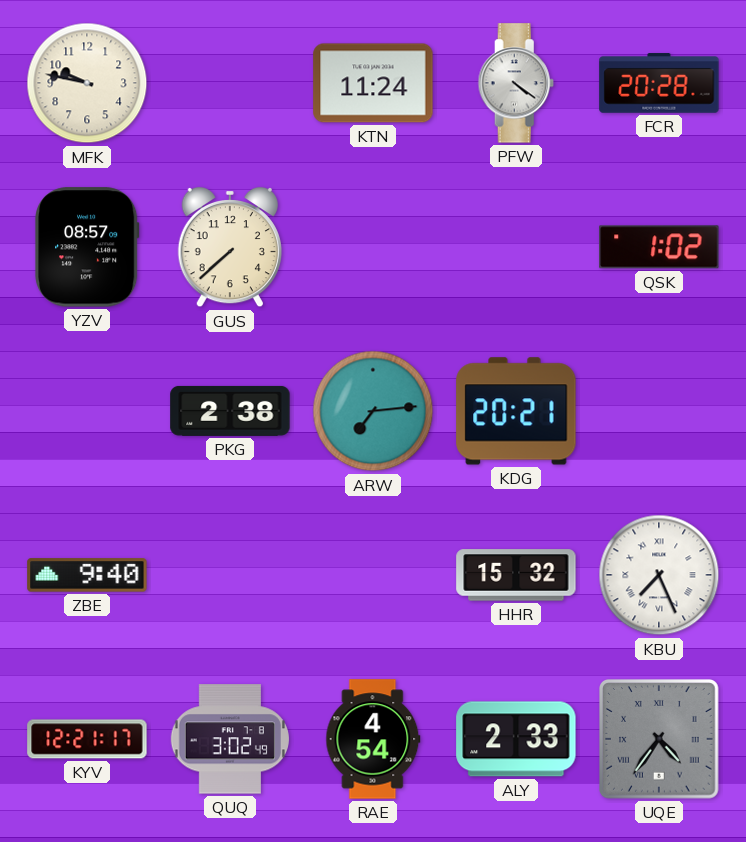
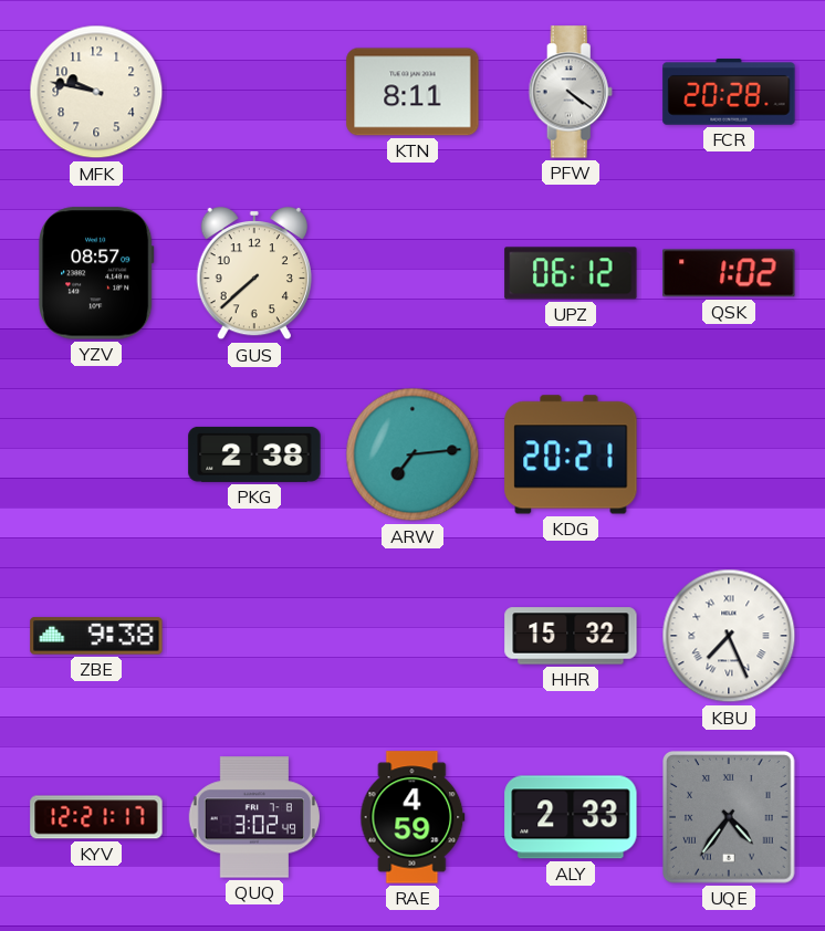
KTN: 11:24 -> 8:11 (412, 92)
UPZ: none -> 06:12 (571, 273)
ZBE: 9:40 -> 9:38 (96, 636)
RAE: 4:54 -> 4:59 (412, 817)
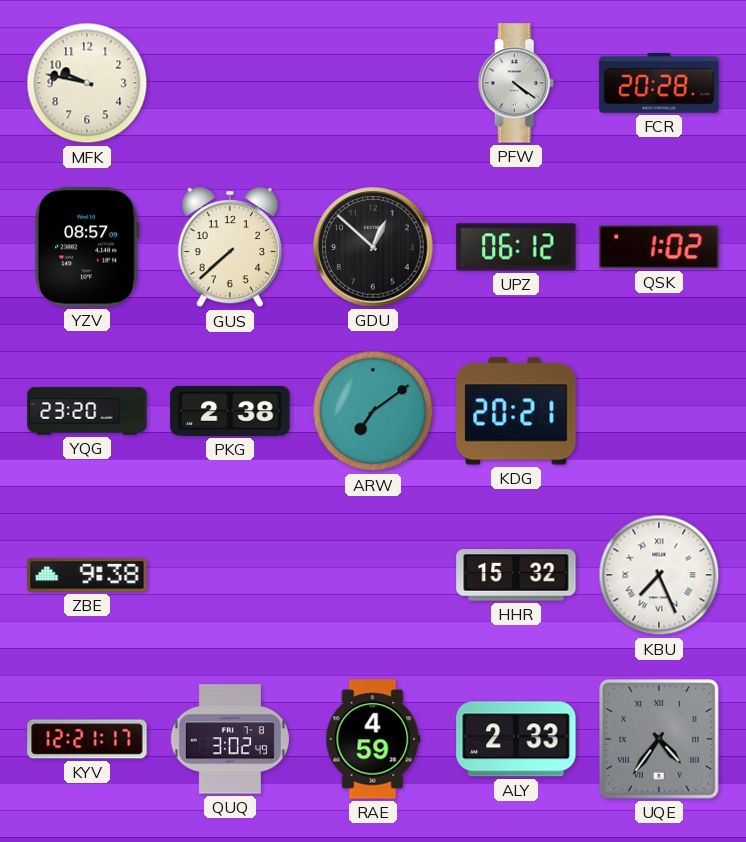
KTN: 8:11 -> none (412, 92)
GDU: none -> 12:52 (373, 247)
YQG: none -> 23:20 (87, 411)
ARW: 7:14 -> 7:09 (373, 411)
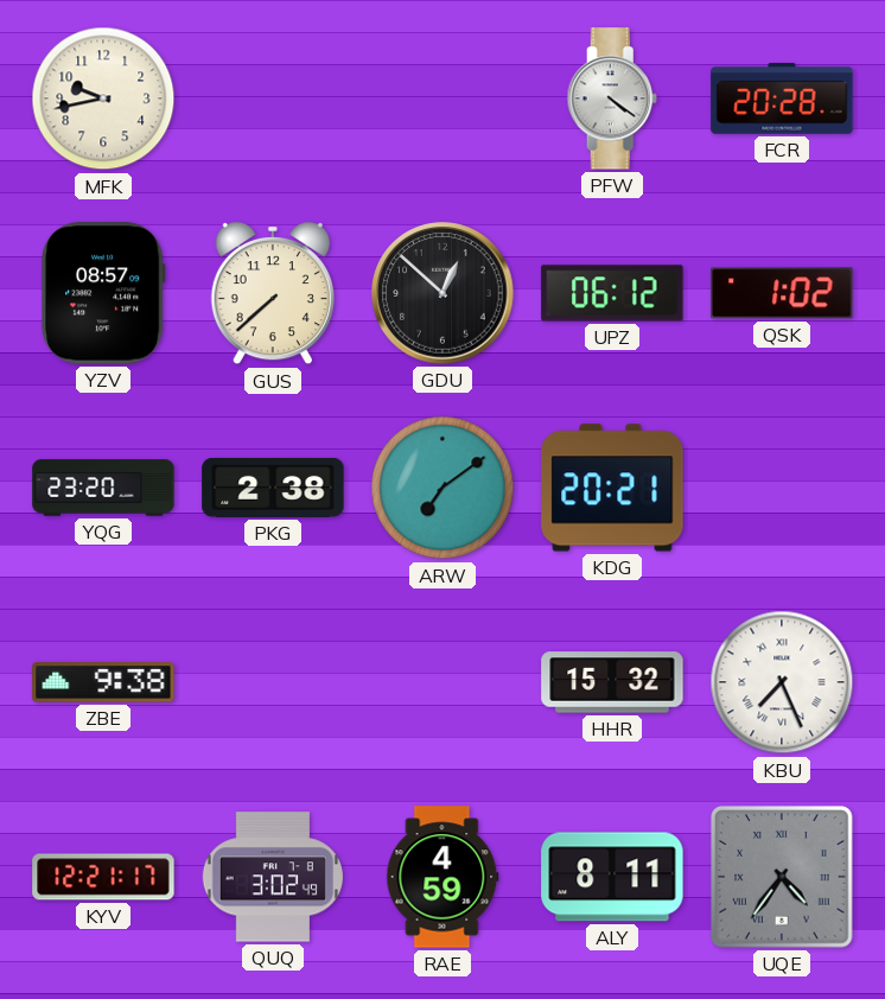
MFK: 9:47 -> 9:43 (103, 98)
ALY: 2:33 -> 8:11 (612, 877)
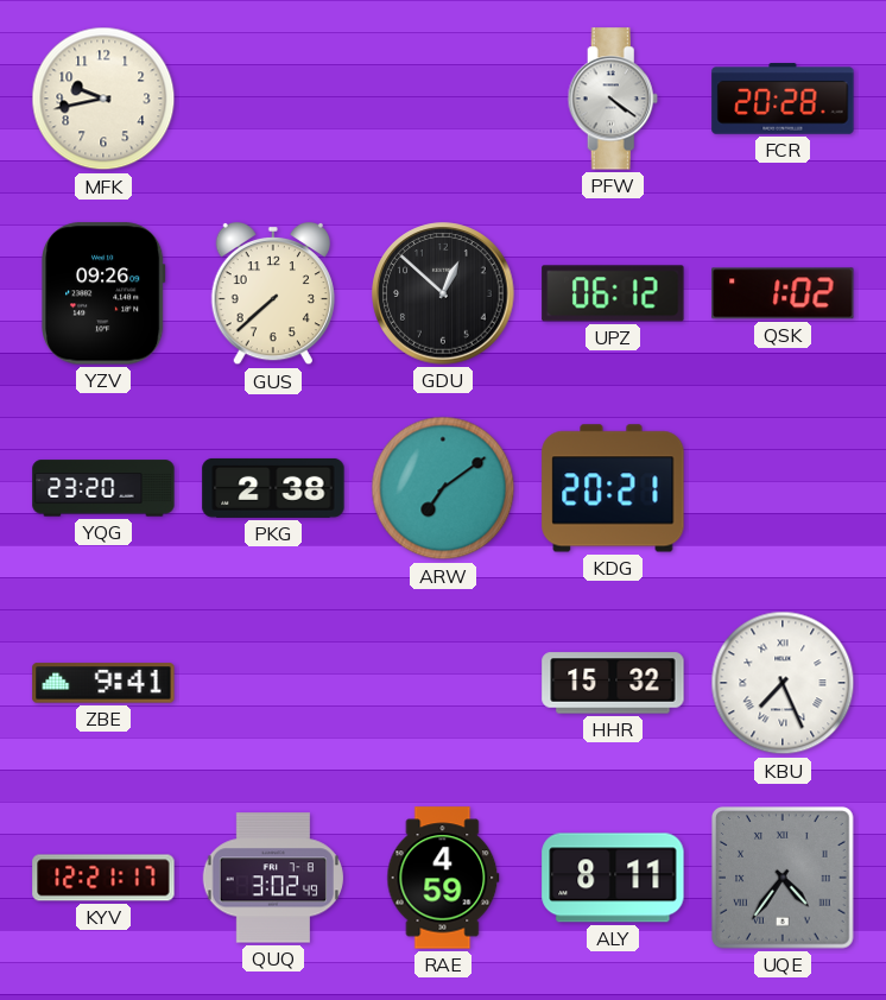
YZV: 08:57 -> 09:26 (105, 293)
ZBE: 9:38 -> 9:41 (103, 683)
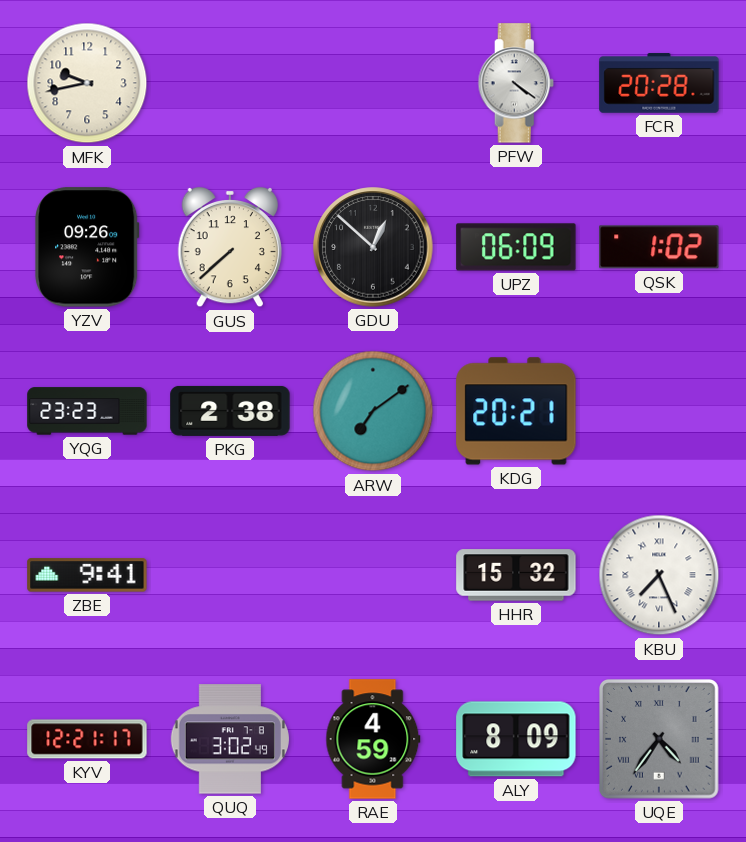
UPZ: 06:12 -> 06:09 (516, 247)
YQG: 23:20 -> 23:23 (87, 411)
ALY: 8:11 -> 8:09 (516, 739)
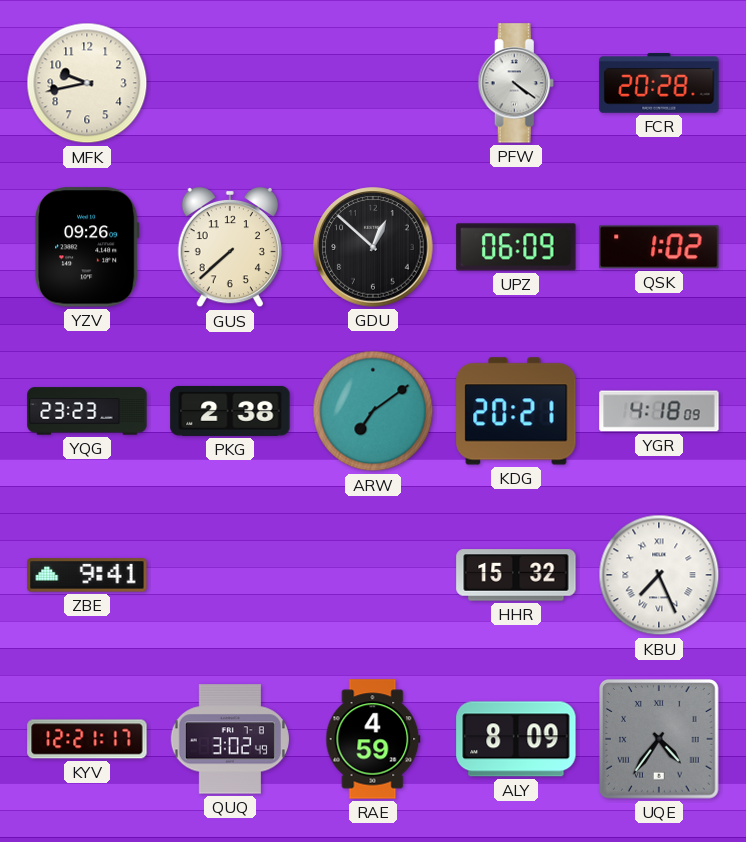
YGR: none -> 4:18 (659, 411)
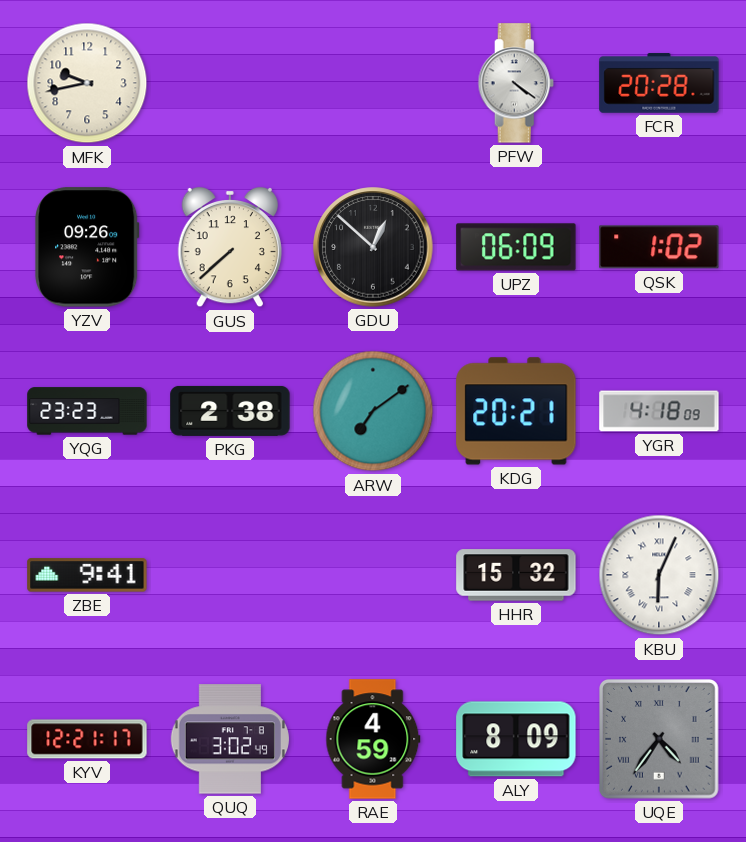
KBU: 7:26 -> 6:04 (659, 575)
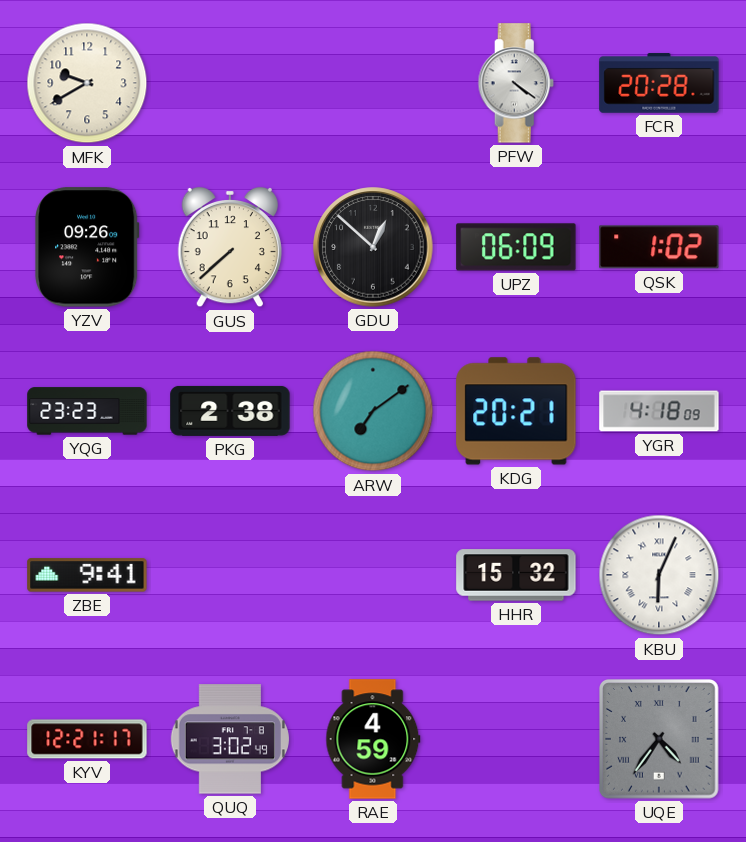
MFK: 9:43 -> 9:40 (87, 83)
ALY: 8:09 -> none (516, 739)
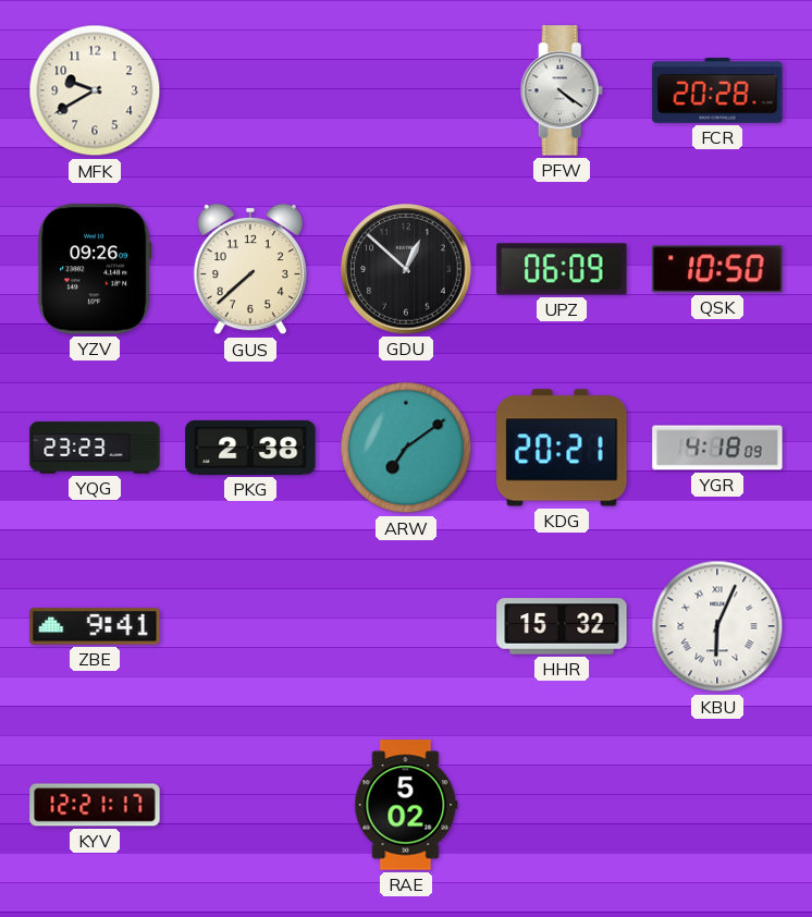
QSK: 1:02 -> 10:50 (717, 269)
QUQ: 3:02 -> none (230, 739)
RAE: 4:59 -> 5:02 (406, 805)
UQE: 4:36 -> none (660, 740)
